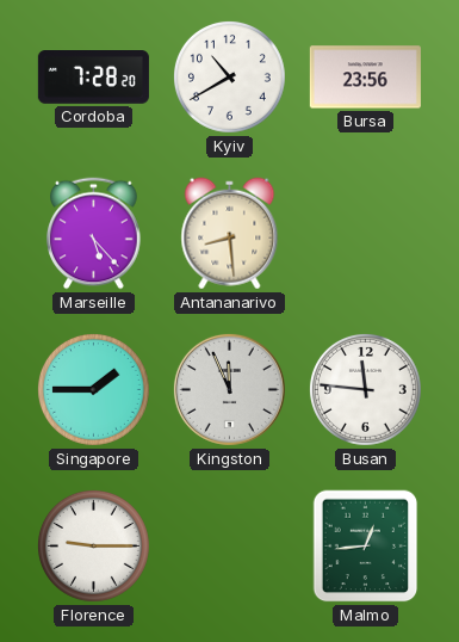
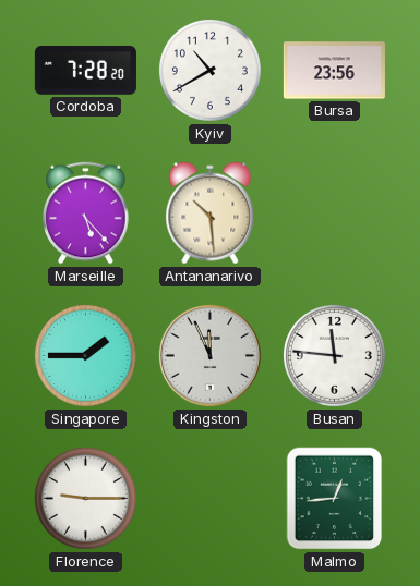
Antananarivo: 8:29 -> 10:29 (211, 213)
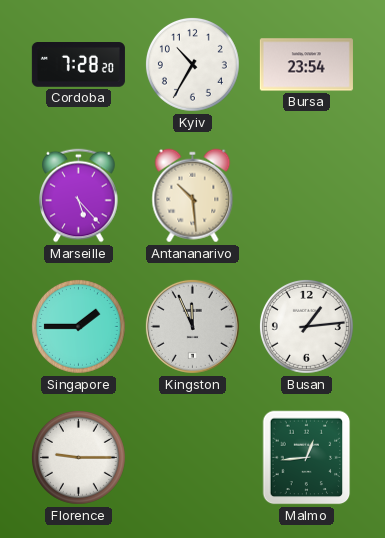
Kyiv: 10:40 -> 10:35 (192, 64)
Bursa: 23:56 -> 23:54 (306, 65)
Busan: 11:46 -> 1:14 (306, 326)
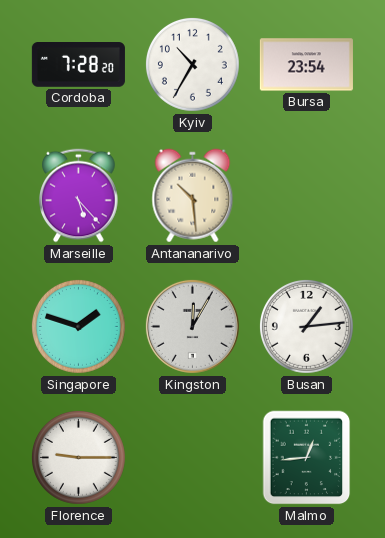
Singapore: 1:45 -> 1:48 (78, 326)
Kingston: 11:56 -> 12:05 (192, 326)
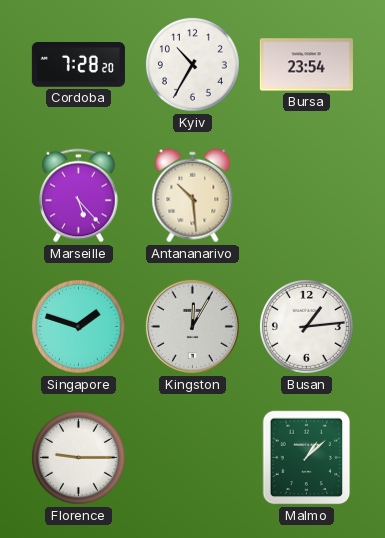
Malmo: 12:44 -> 1:08 (307, 458)
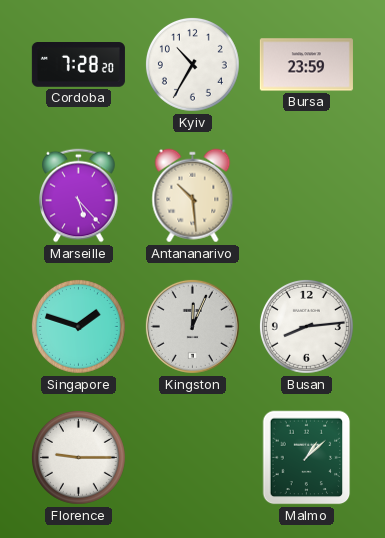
Bursa: 23:54 -> 23:59 (306, 65)
Kingston: 12:05 -> 12:04 (192, 326)
Busan: 1:14 -> 8:14 (306, 326)
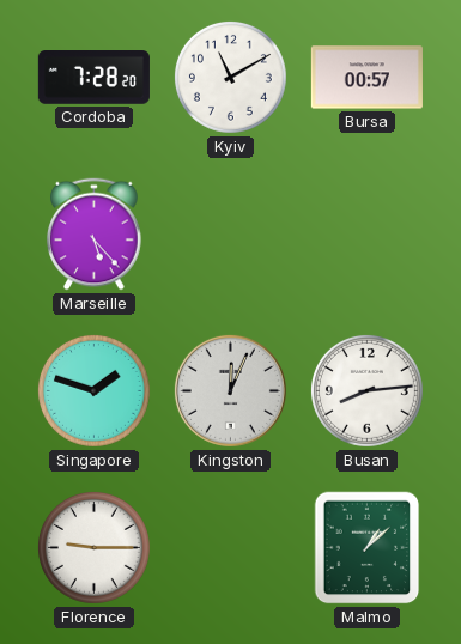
Kyiv: 10:35 -> 11:10 (230, 77)
Bursa: 23:59 -> 00:57 (366, 78)
Antananarivo: 10:29 -> none (193, 196)
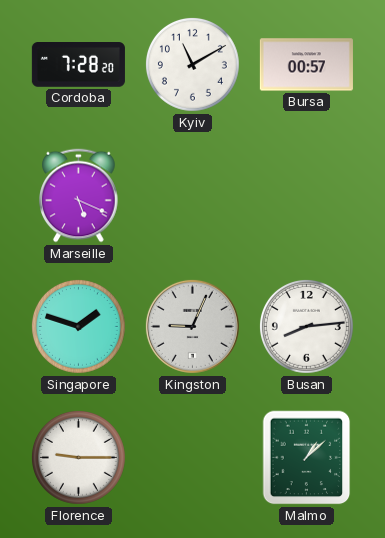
Marseille: 5:23 -> 5:19 (79, 196)
Kingston: 12:04 -> 9:04 (192, 326)
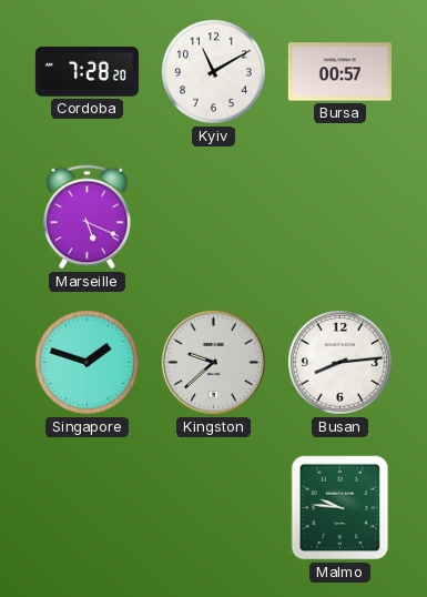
Kingston: 9:04 -> 9:38 (213, 362)
Florence: 9:15 -> none (78, 457)
Malmo: 1:08 -> 9:46 (340, 508)
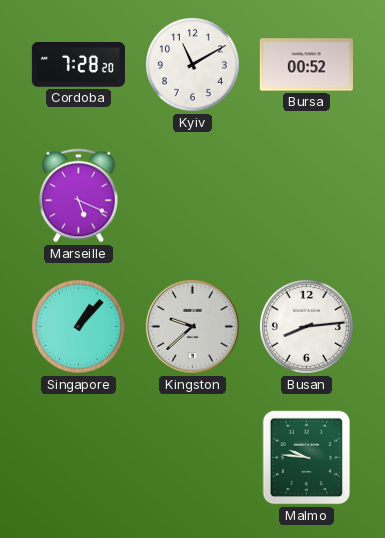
Bursa: 00:57 -> 00:52 (306, 65)
Singapore: 1:48 -> 1:07 (78, 326)
